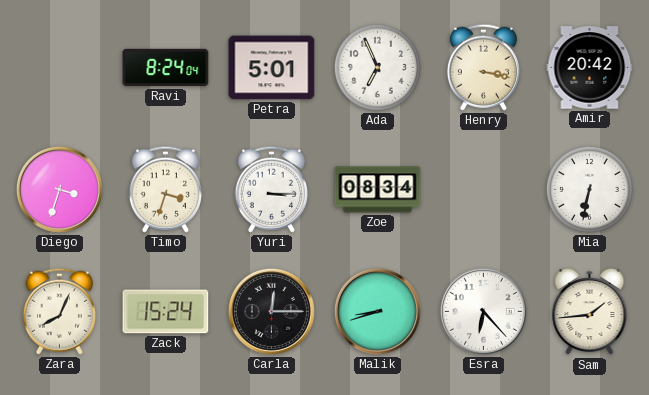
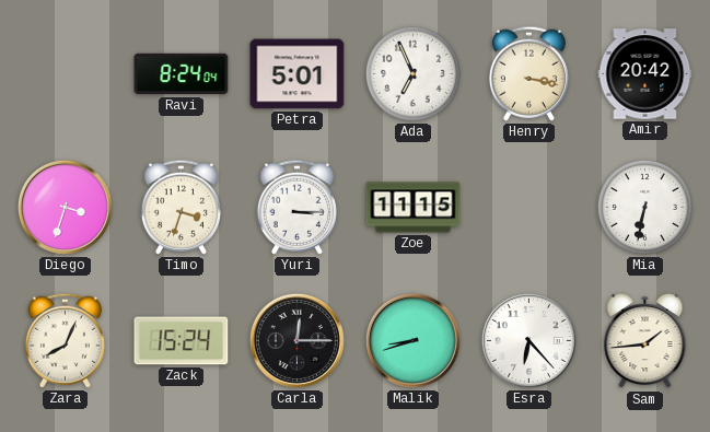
Zoe: 08:34 -> 11:15 (414, 208)
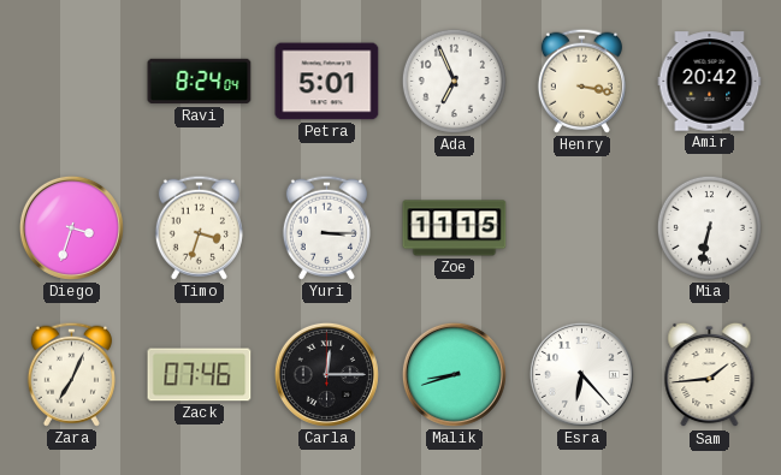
Zara: 8:04 -> 7:04 (71, 374)
Zack: 15:24 -> 07:46 (200, 375)
